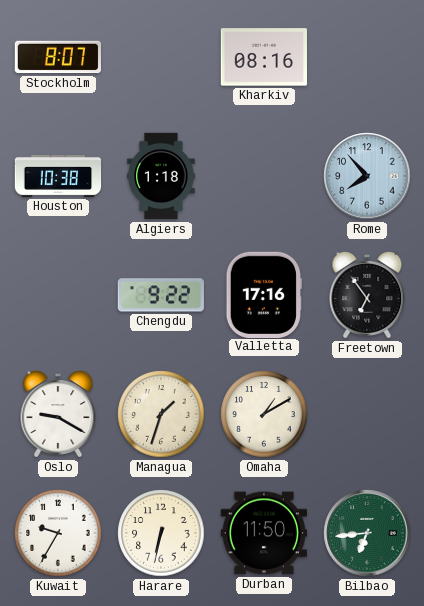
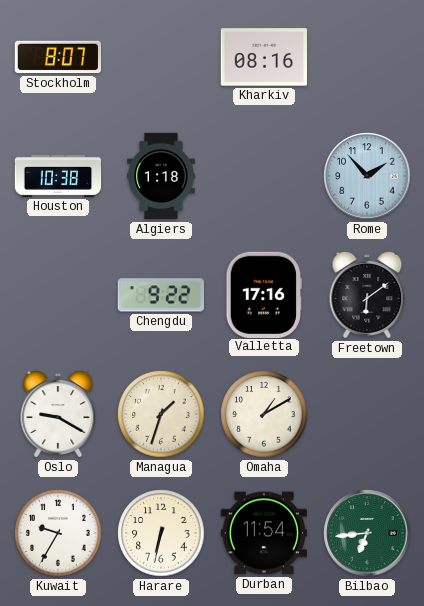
Rome: 7:53 -> 1:53 (367, 176)
Freetown: 6:54 -> 6:09 (367, 296)
Durban: 11:50 -> 11:54 (263, 533)
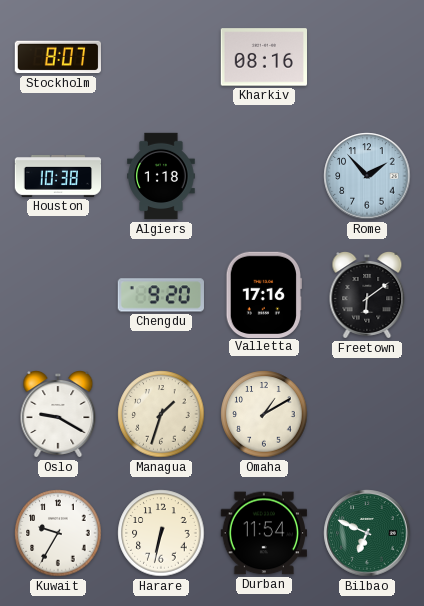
Chengdu: 9:22 -> 9:20 (161, 295)
Bilbao: 6:44 -> 6:49 (367, 533)
